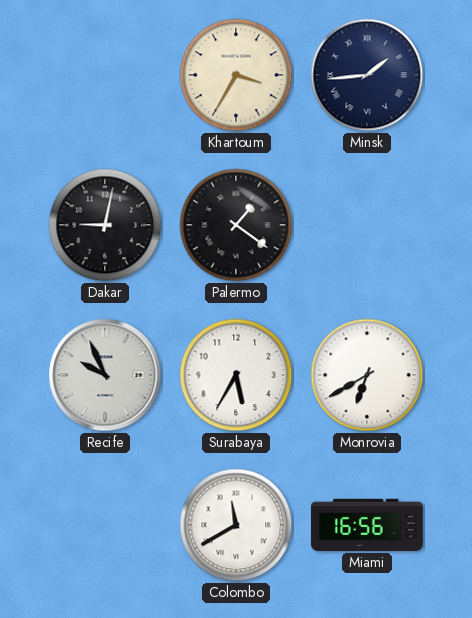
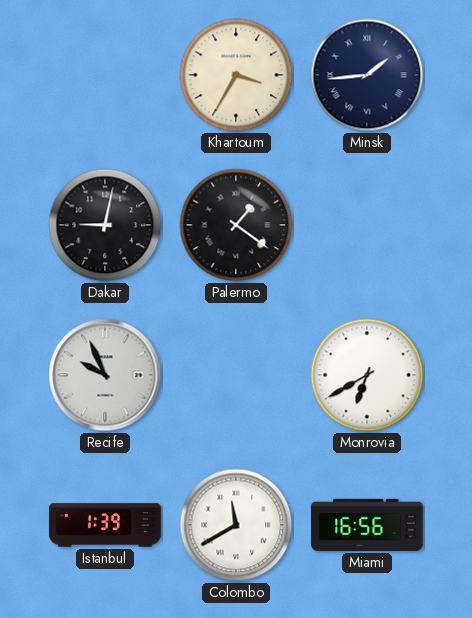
Surabaya: 5:35 -> none (236, 375)
Istanbul: none -> 1:39 (105, 525)
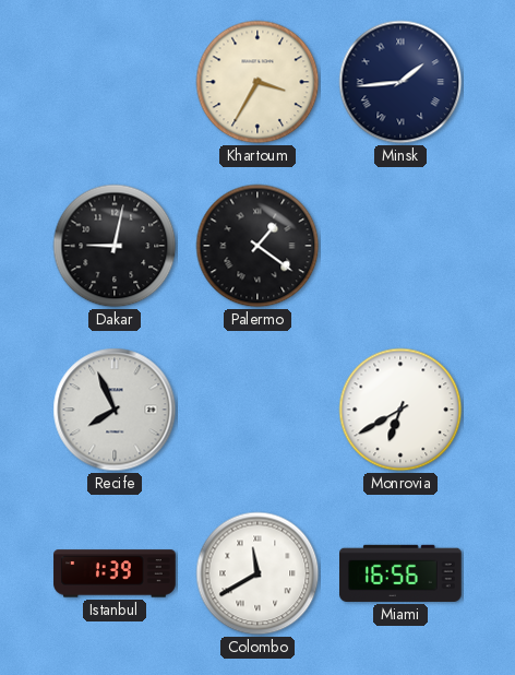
Recife: 9:56 -> 7:56 (115, 410)
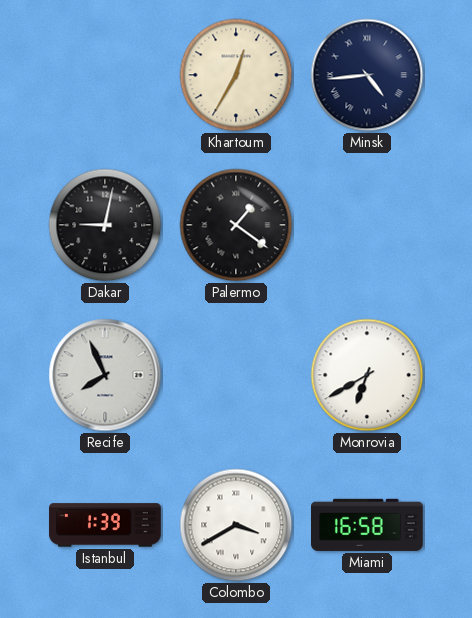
Khartoum: 3:35 -> 12:35 (236, 75)
Minsk: 1:44 -> 4:44 (367, 75)
Colombo: 11:40 -> 3:40 (236, 525)
Miami: 16:56 -> 16:58 (368, 525)
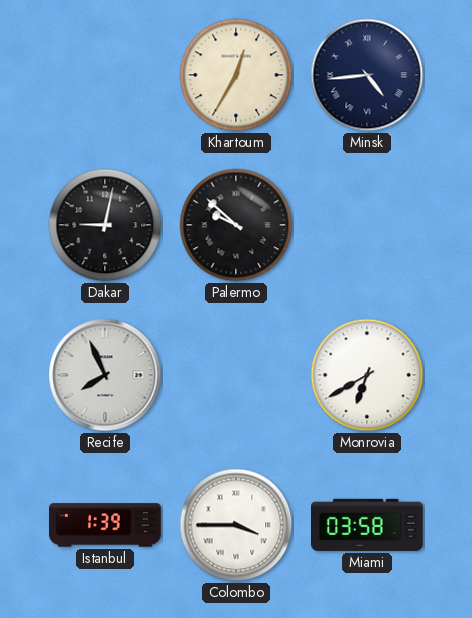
Palermo: 1:21 -> 9:52 (236, 225)
Colombo: 3:40 -> 3:45 (236, 525)
Miami: 16:58 -> 03:58 (368, 525)
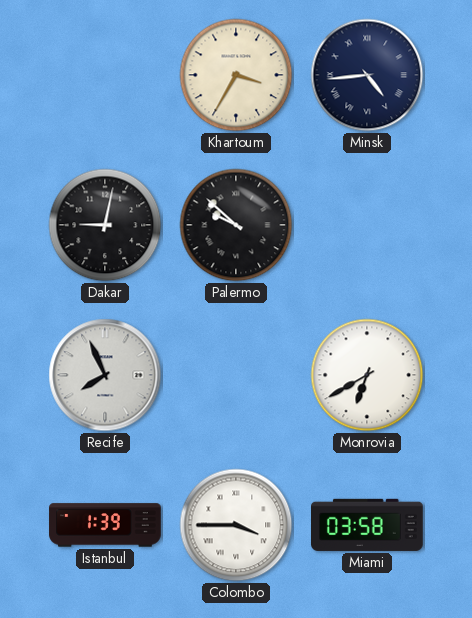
Khartoum: 12:35 -> 3:35 (236, 75)
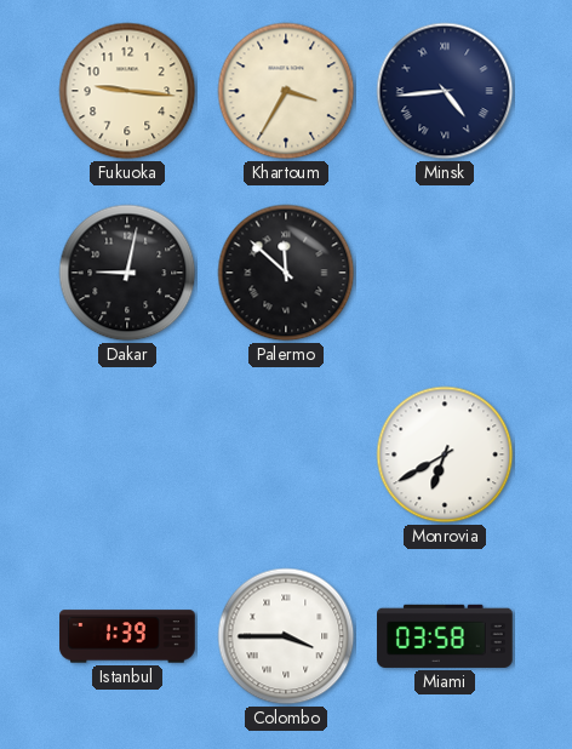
Fukuoka: none -> 9:16 (127, 91)
Palermo: 9:52 -> 11:52 (286, 273)
Recife: 7:56 -> none (105, 375)
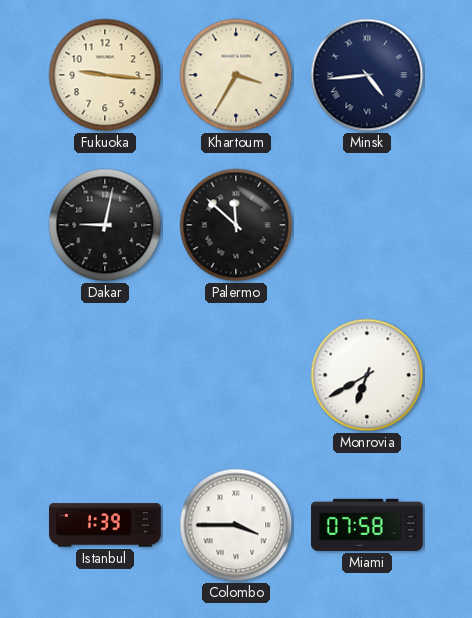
Miami: 03:58 -> 07:58 (368, 525)
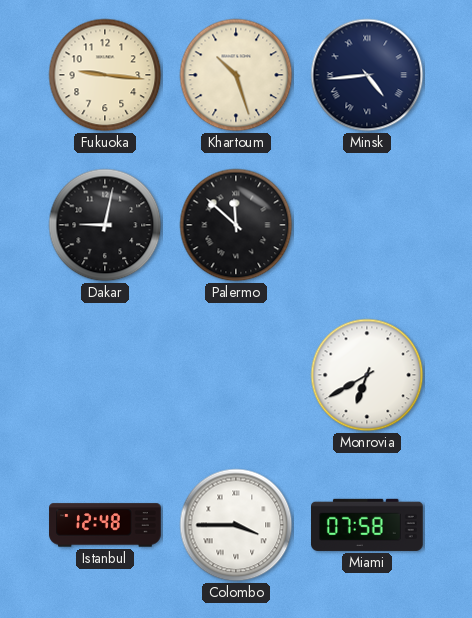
Khartoum: 3:35 -> 10:27 (236, 75)
Istanbul: 1:39 -> 12:48 (105, 525)
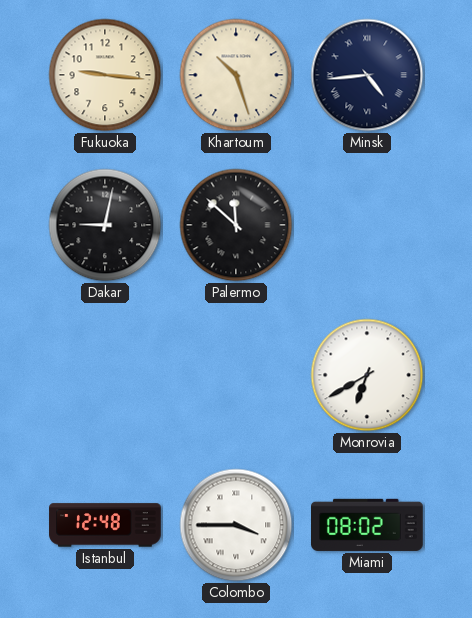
Miami: 07:58 -> 08:02 (368, 525)
